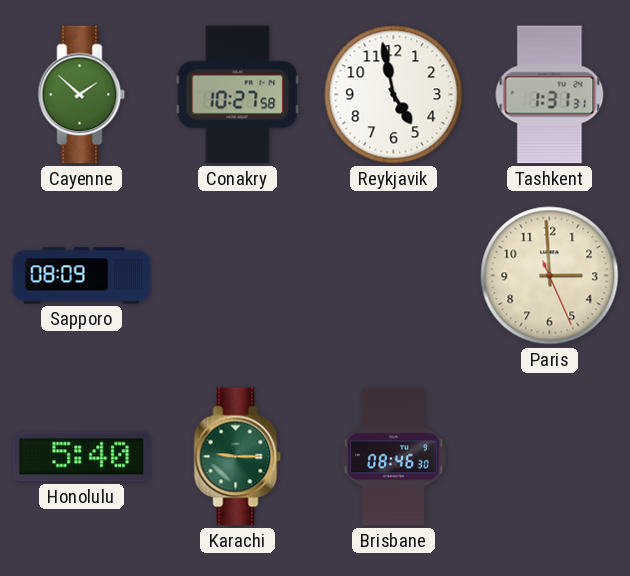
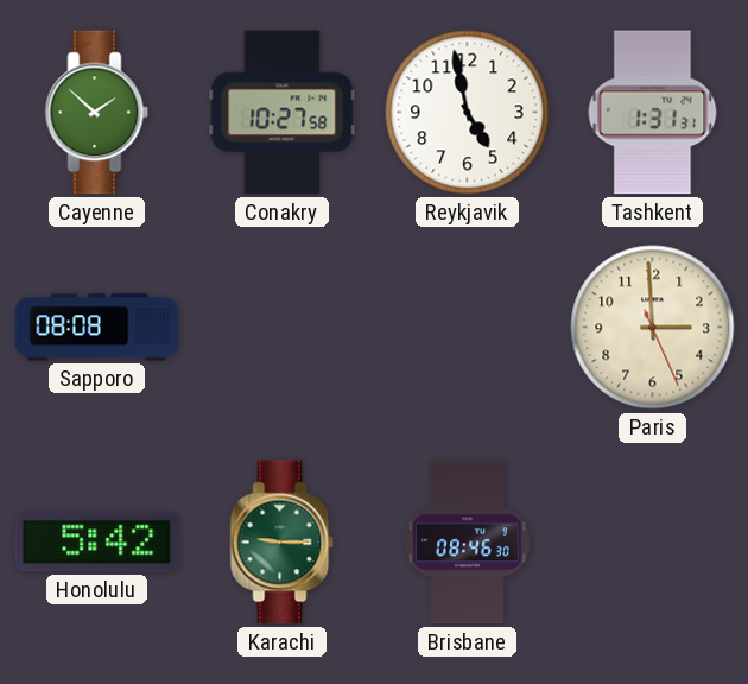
Sapporo: 08:09 -> 08:08 (97, 328)
Honolulu: 5:40 -> 5:42 (97, 543)
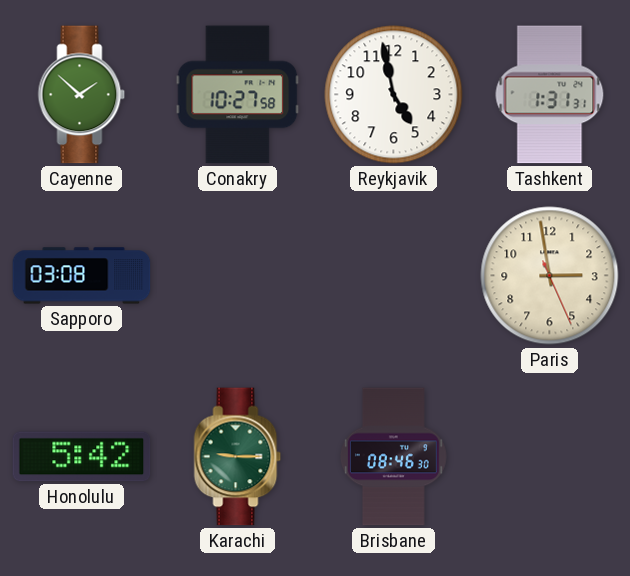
Sapporo: 08:08 -> 03:08 (82, 276)
Paris: 2:59 -> 2:58 (550, 276)
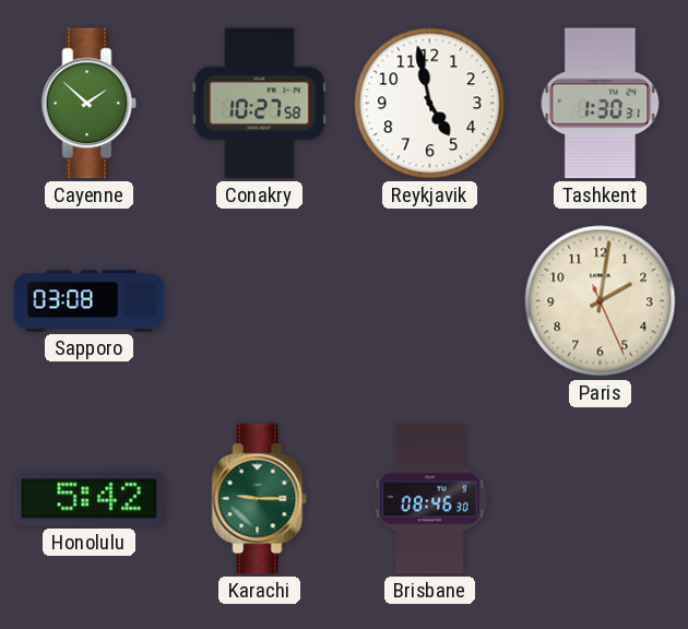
Tashkent: 1:31 -> 1:30 (601, 104)
Paris: 2:58 -> 2:01 (601, 301)
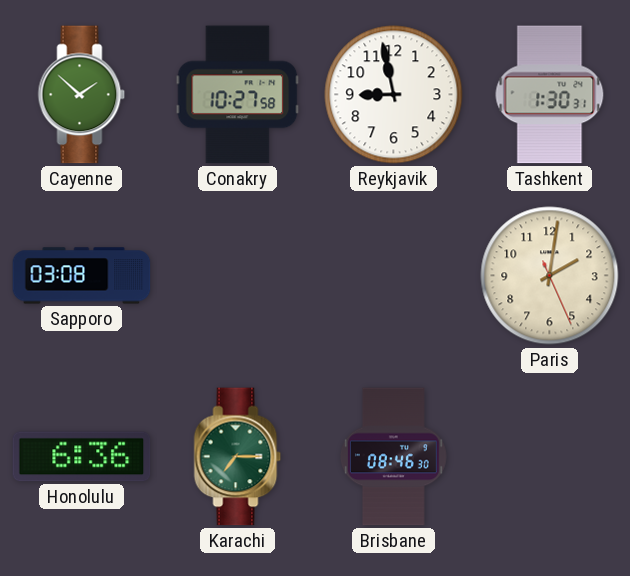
Reykjavik: 4:58 -> 8:58 (394, 95)
Honolulu: 5:42 -> 6:36 (82, 457)
Karachi: 9:15 -> 7:15 (238, 457)
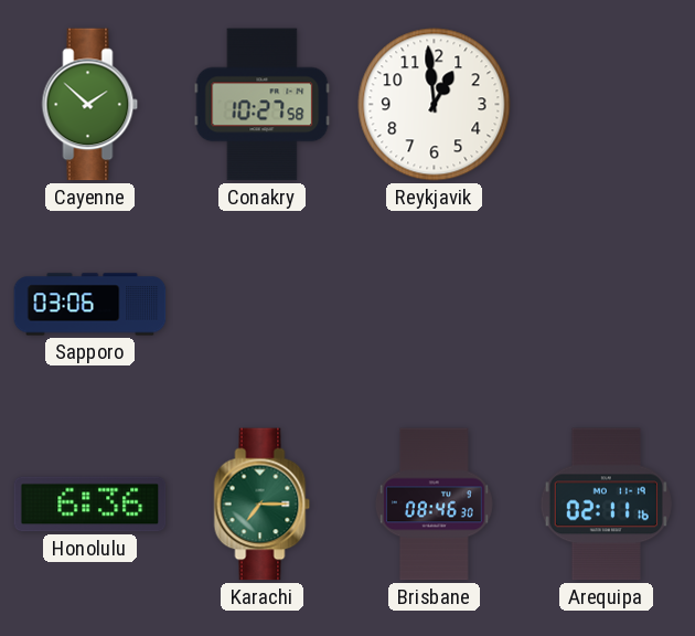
Reykjavik: 8:58 -> 12:59 (435, 105)
Tashkent: 1:30 -> none (550, 95)
Sapporo: 03:08 -> 03:06 (90, 305)
Paris: 2:01 -> none (550, 276)
Arequipa: none -> 02:11 (606, 505)
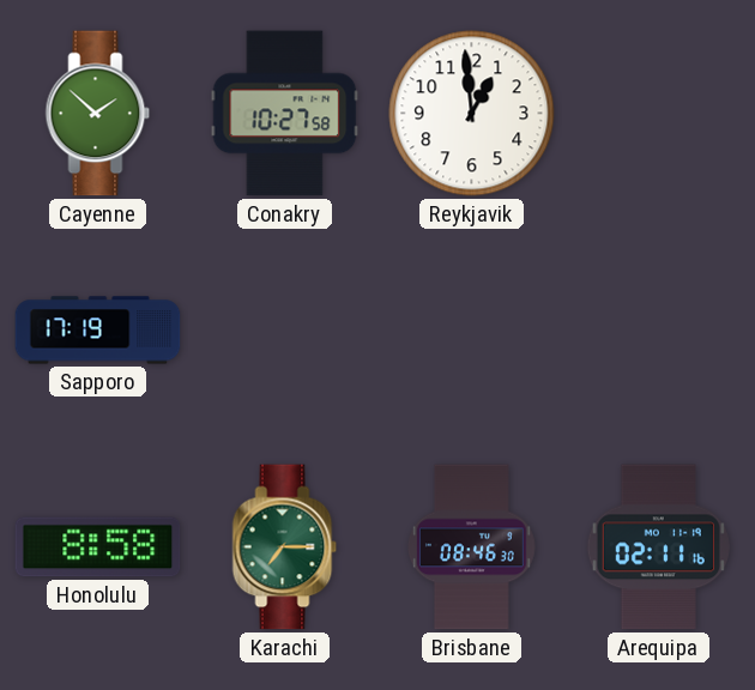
Sapporo: 03:06 -> 17:19 (98, 331)
Honolulu: 6:36 -> 8:58 (98, 547)
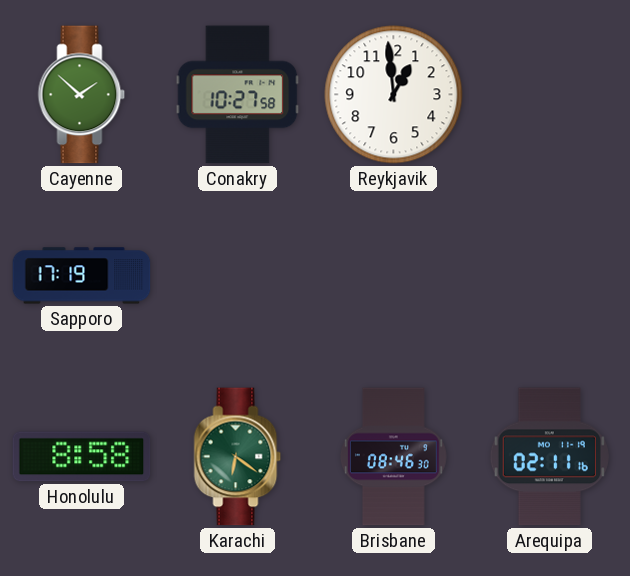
Karachi: 7:15 -> 6:21 (238, 457)
